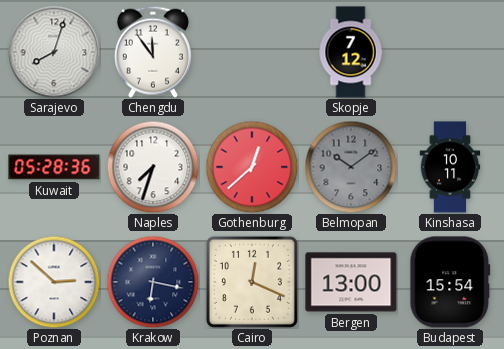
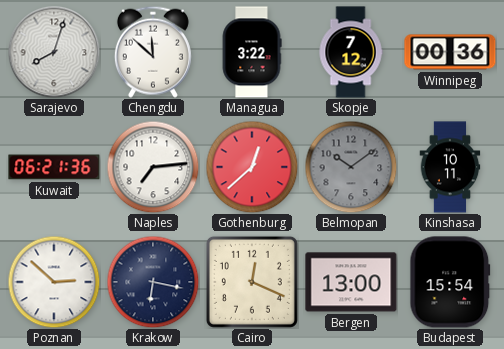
Chengdu: 11:54 -> 11:52 (153, 52)
Managua: none -> 3:22 (252, 52)
Winnipeg: none -> 00:36 (450, 52)
Kuwait: 05:28 -> 06:21 (54, 167)
Naples: 7:33 -> 7:14 (153, 167)
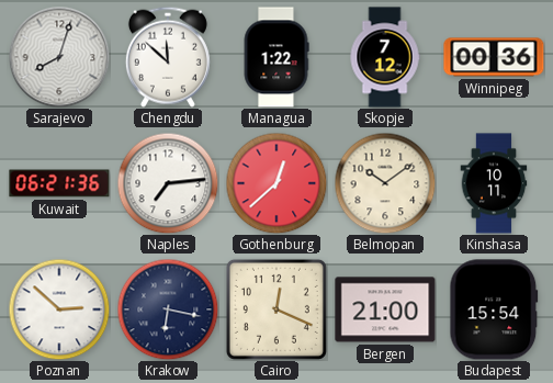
Managua: 3:22 -> 1:22 (276, 57)
Belmopan dial: grey -> cream (385, 183)
Bergen: 13:00 -> 21:00 (385, 309)
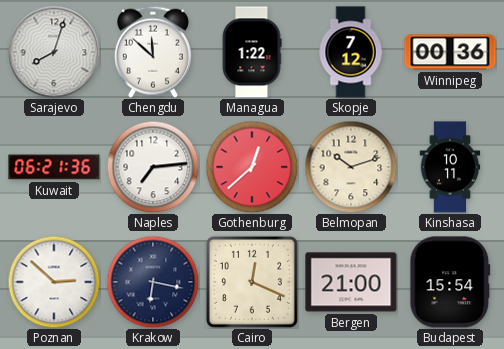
Belmopan: 10:09 -> 10:12 (351, 167)
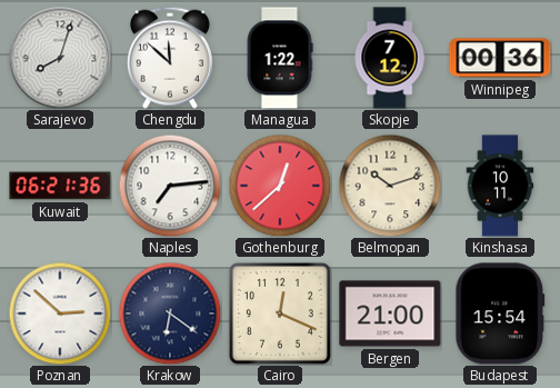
Krakow: 6:17 -> 6:21 (170, 314)
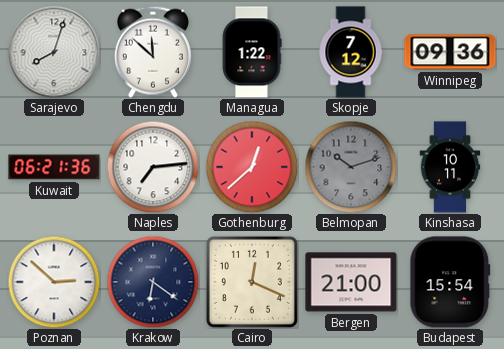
Winnipeg: 00:36 -> 09:36 (450, 52)
Belmopan dial: cream -> grey (351, 167)
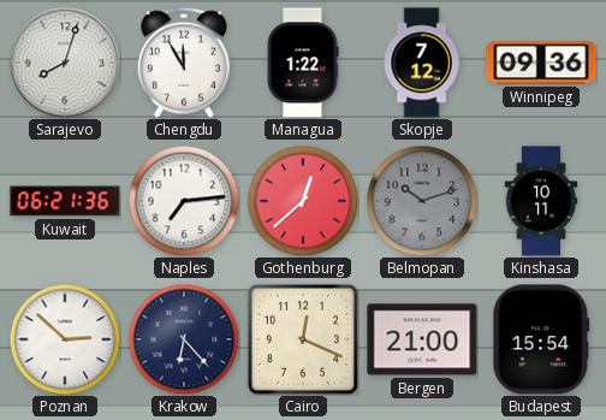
Chengdu: 11:52 -> 11:55 (184, 63)
Krakow: 6:21 -> 6:23 (184, 339)
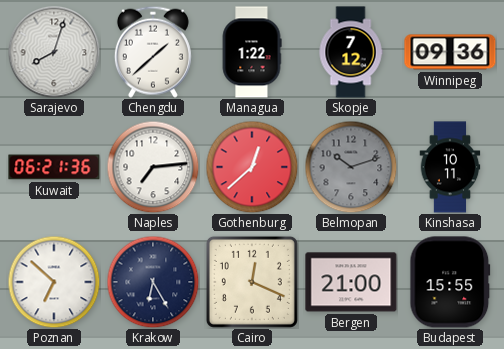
Chengdu: 11:55 -> 1:38 (153, 52)
Poznan: 2:52 -> 6:52 (54, 282)
Krakow: 6:23 -> 6:25 (153, 282)
Budapest: 15:54 -> 15:55 (450, 282)
